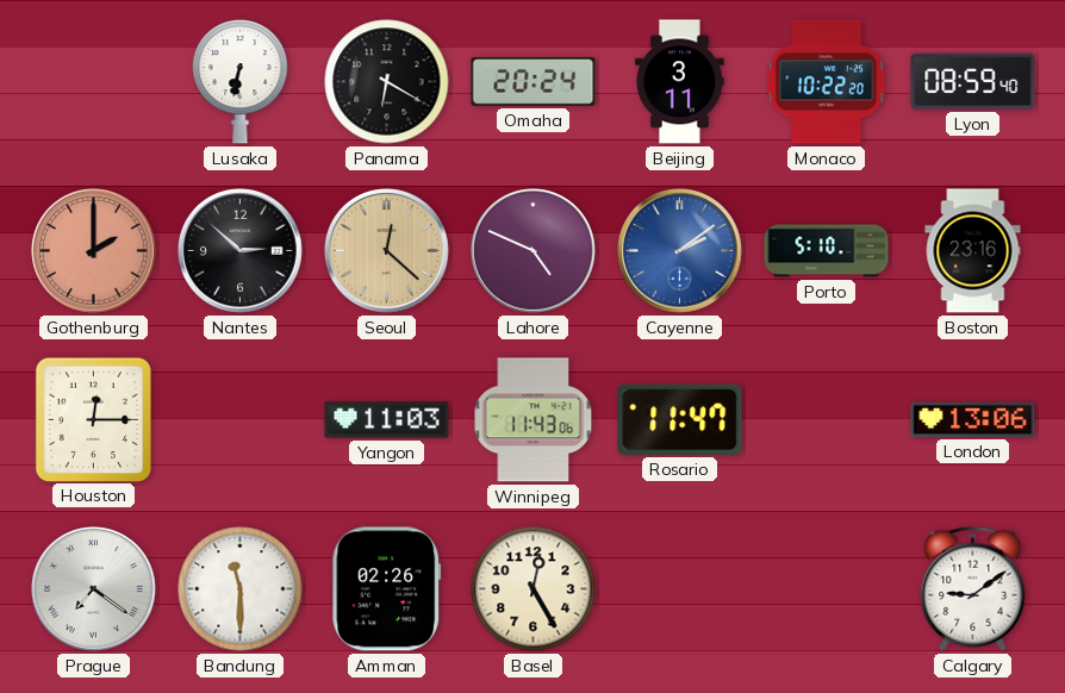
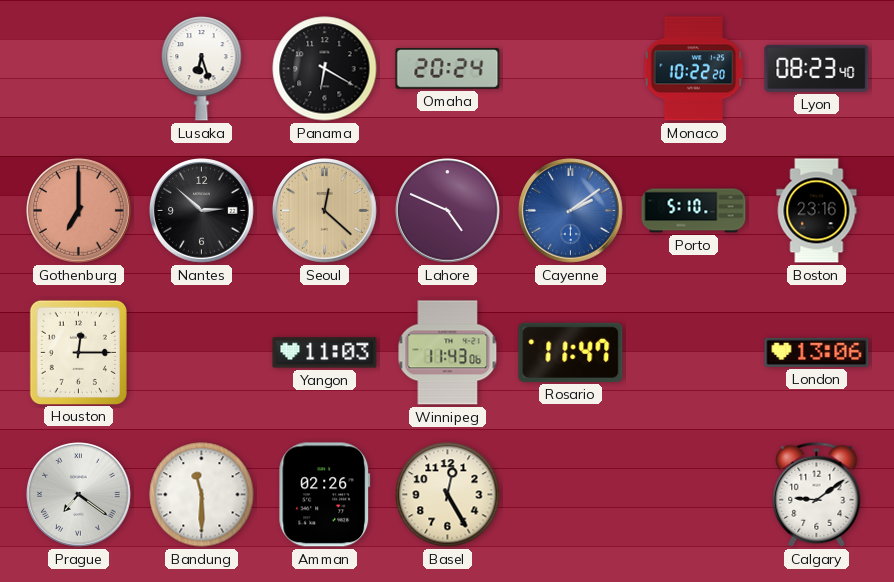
Lusaka: 6:32 -> 6:27 (202, 68)
Beijing: 3:11 -> none (680, 82)
Lyon: 08:59 -> 08:23 (817, 68)
Gothenburg: 2:00 -> 7:00 (79, 211)
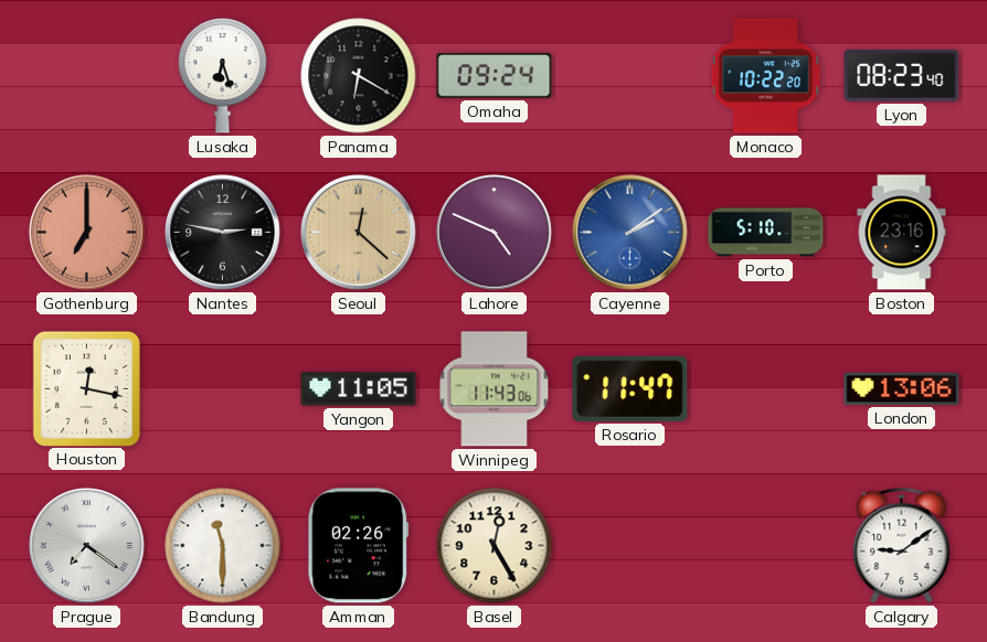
Omaha: 20:24 -> 09:24 (495, 76)
Nantes: 2:52 -> 2:47 (223, 233)
Houston: 12:15 -> 12:17 (86, 388)
Yangon: 11:03 -> 11:05 (359, 389)
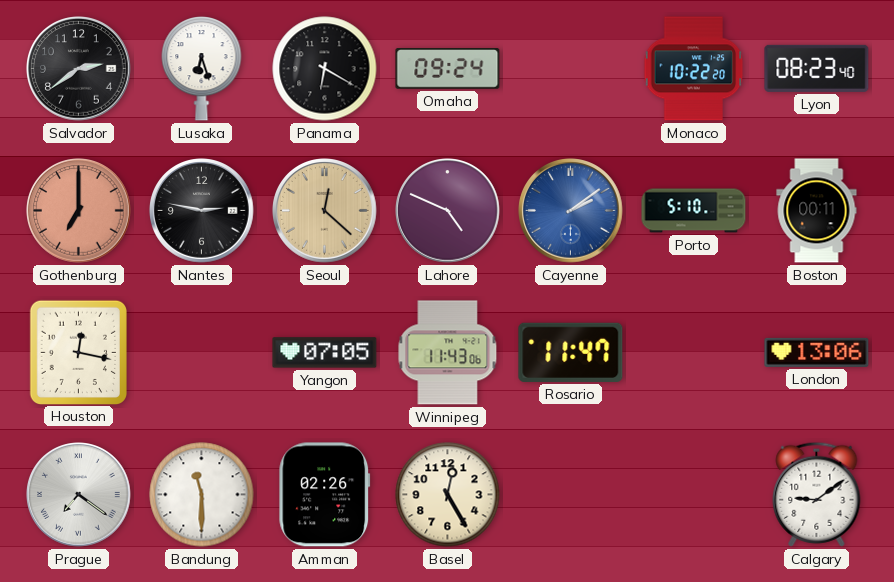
Salvador: none -> 2:39 (79, 69)
Boston: 23:16 -> 00:11 (817, 211)
Yangon: 11:05 -> 07:05 (325, 353)
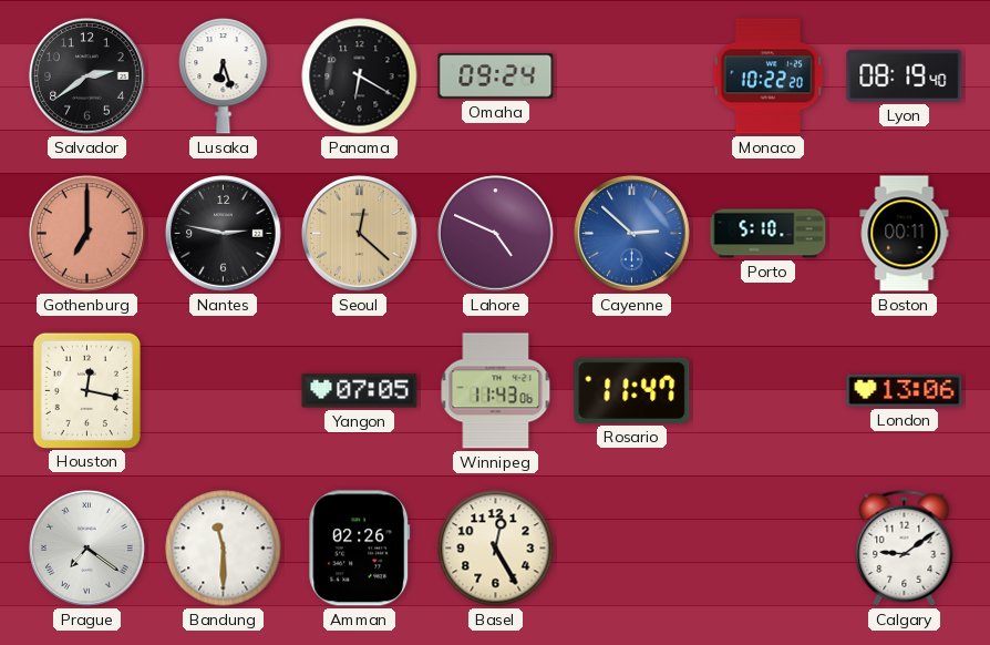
Lyon: 08:23 -> 08:19 (905, 75)
Cayenne: 2:09 -> 2:52 (632, 234)
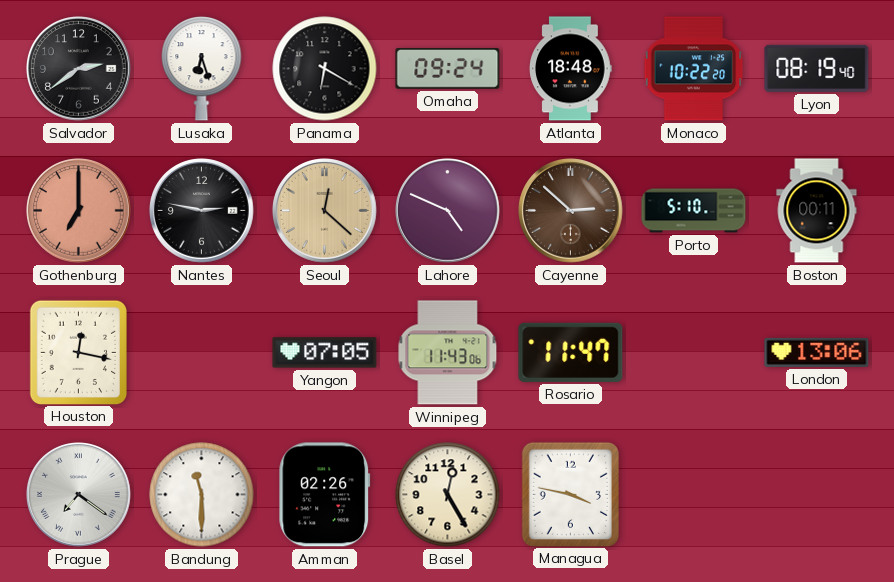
Atlanta: none -> 18:48 (571, 69)
Cayenne dial: blue -> brown (571, 211)
Managua: none -> 3:47 (570, 494)
Calgary: 9:09 -> none (905, 547)
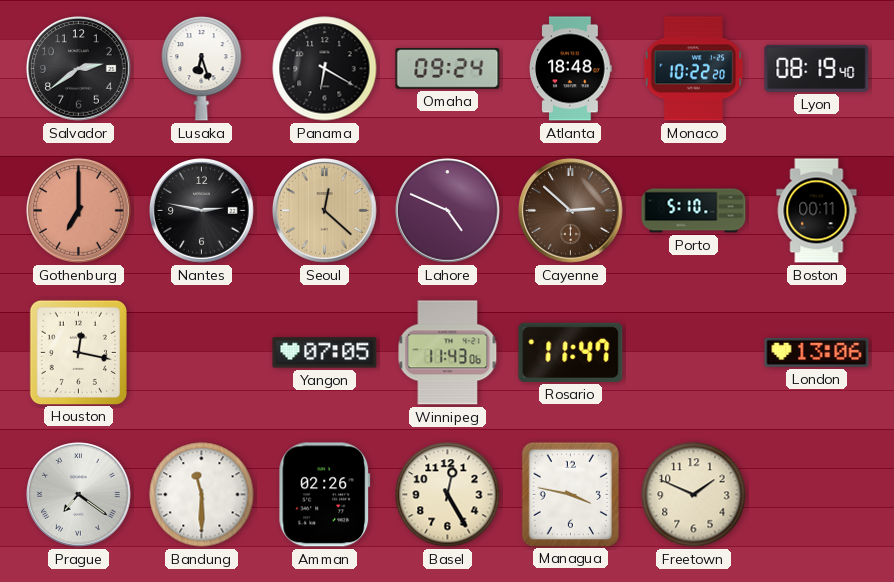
Freetown: none -> 1:49 (694, 495)
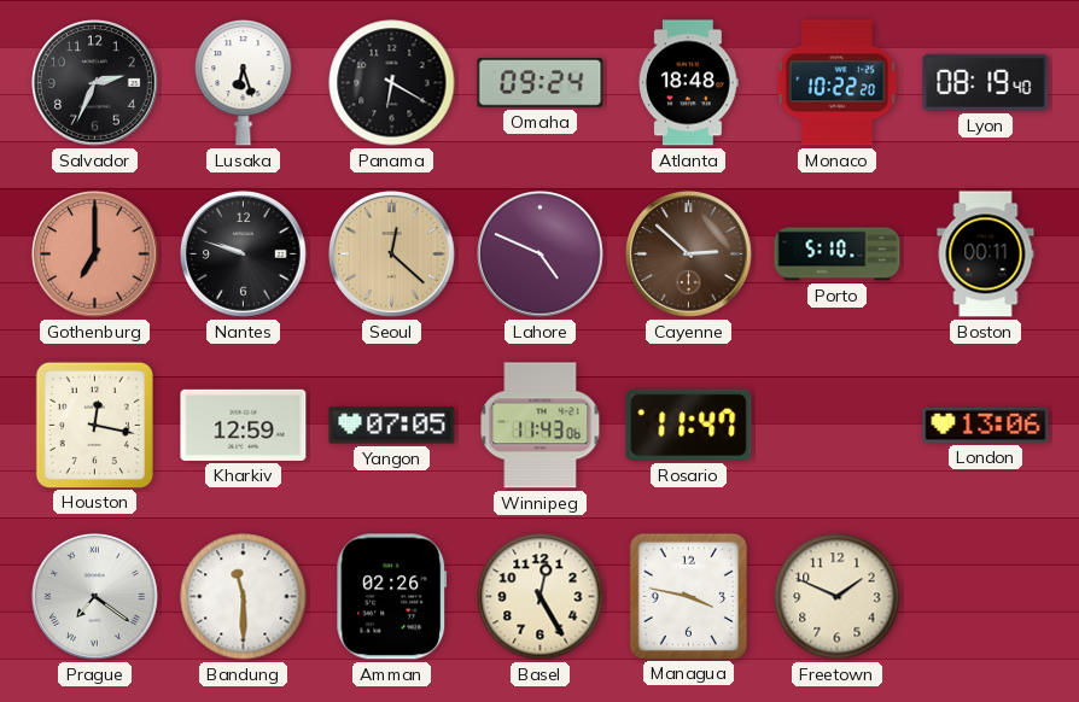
Salvador: 2:39 -> 2:34 (95, 83)
Nantes: 2:47 -> 9:48 (244, 255)
Kharkiv: none -> 12:59 (244, 425)
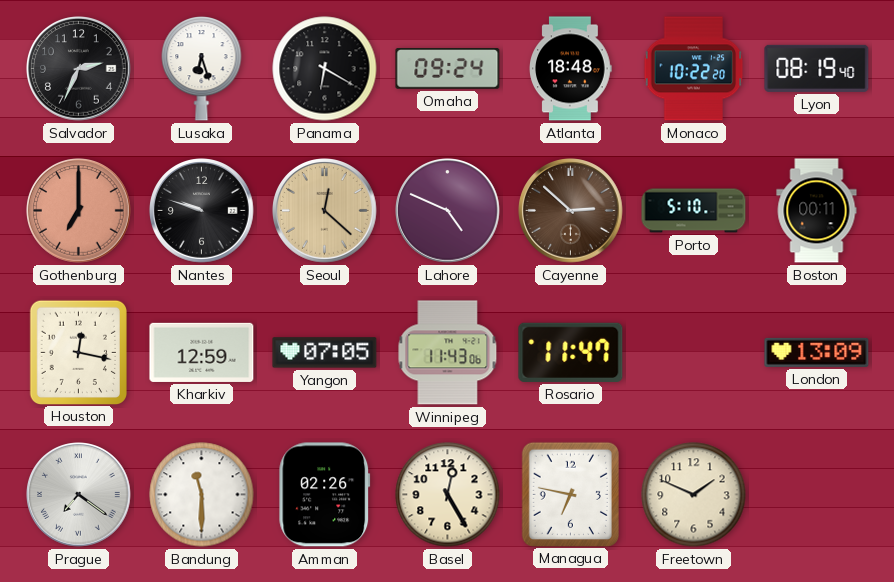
London: 13:06 -> 13:09 (817, 352)
Managua: 3:47 -> 6:47 (570, 494)
